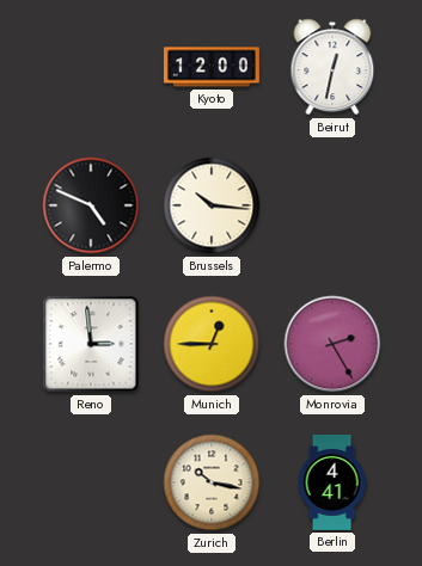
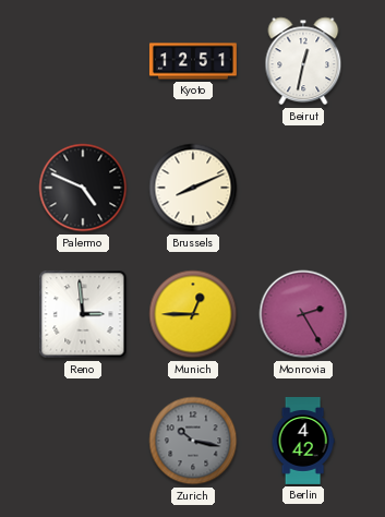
Kyoto: 12:00 -> 12:51 (193, 61)
Brussels: 10:16 -> 8:11 (193, 188)
Zurich dial: cream -> grey (193, 441)
Berlin: 4:41 -> 4:42 (303, 442)
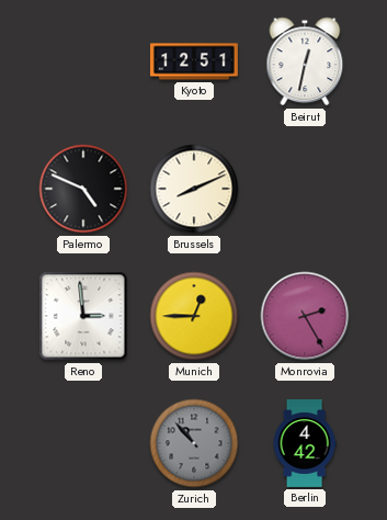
Zurich: 10:17 -> 10:53 (194, 443)
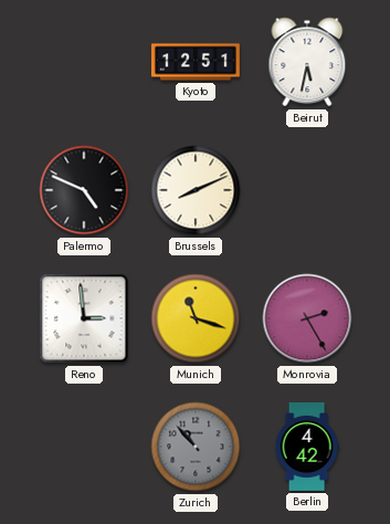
Beirut: 12:32 -> 5:32 (307, 62)
Munich: 12:45 -> 11:18 (196, 318)
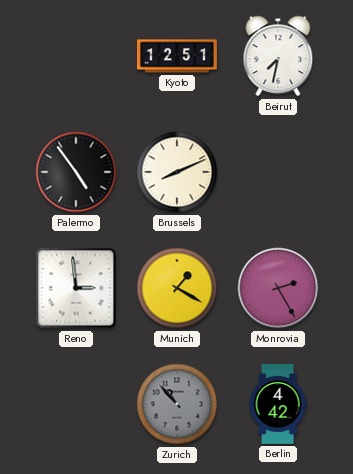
Beirut: 5:32 -> 7:32 (278, 56)
Palermo: 4:49 -> 4:54 (76, 172)
Munich: 11:18 -> 1:20 (177, 288)
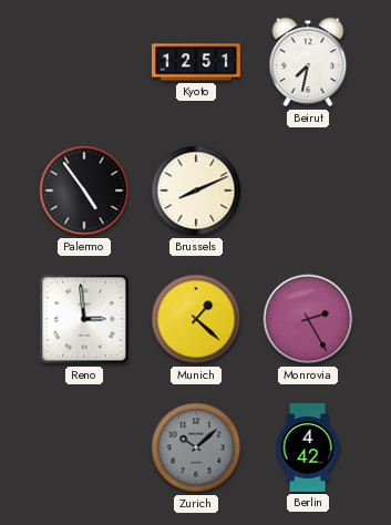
Munich: 1:20 -> 1:22 (196, 319)
Zurich: 10:53 -> 10:08 (196, 447)
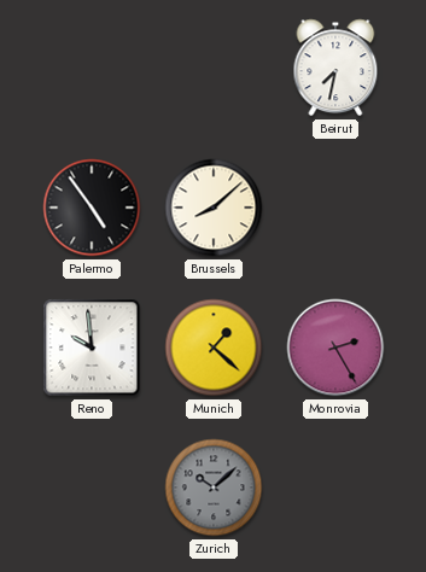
Kyoto: 12:51 -> none (196, 62)
Brussels: 8:11 -> 8:08 (214, 208)
Reno: 2:59 -> 9:59 (92, 348)
Berlin: 4:42 -> none (308, 449)
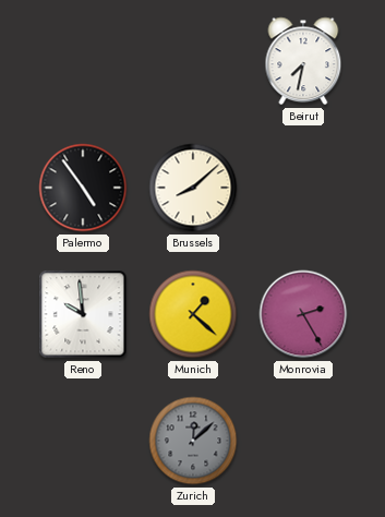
Zurich: 10:08 -> 12:08 (193, 441)
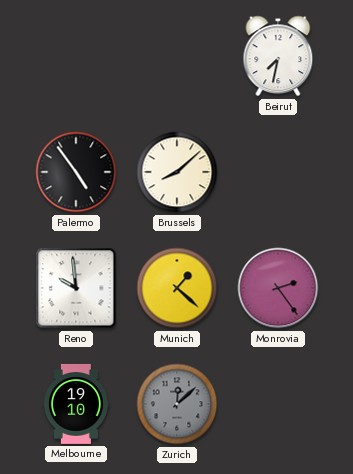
Monrovia: 2:25 -> 2:24 (278, 288)
Melbourne: none -> 19:10 (76, 404)
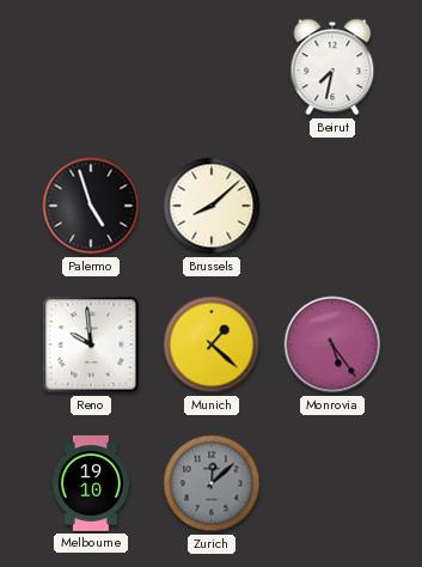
Palermo: 4:54 -> 4:57 (91, 206)
Monrovia: 2:24 -> 5:24 (332, 345)
